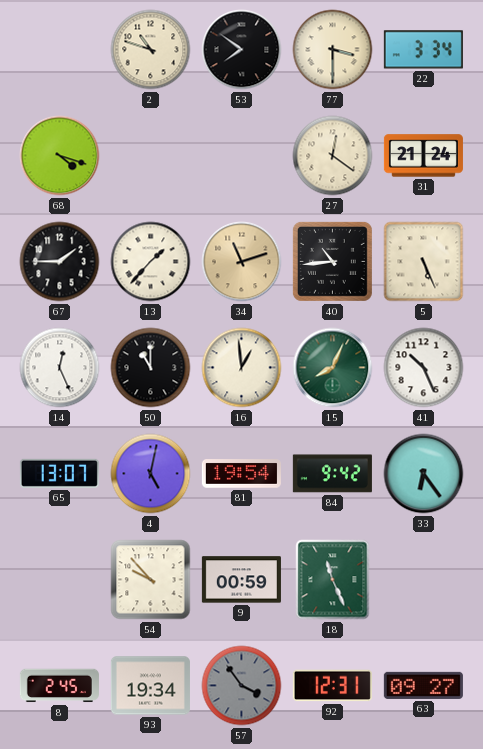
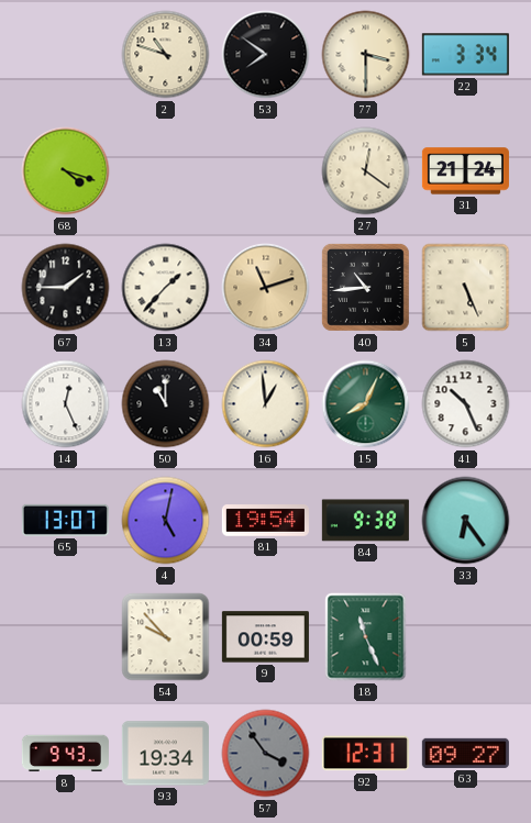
84: 9:42 -> 9:38 (365, 521)
8: 2:45 -> 9:43 (65, 754)
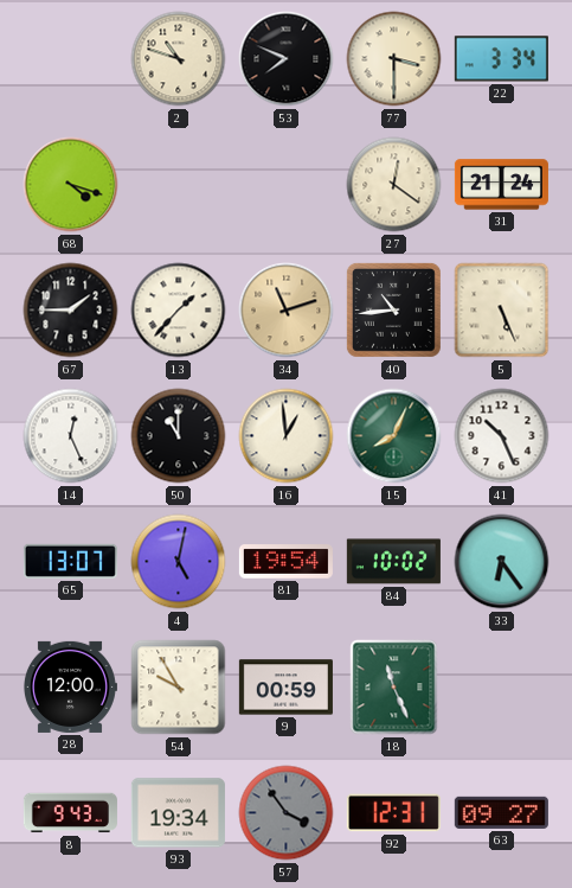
53: 7:51 -> 7:49 (287, 59)
84: 9:38 -> 10:02 (393, 562)
28: none -> 12:00 (70, 686)
54: 9:53 -> 9:55 (179, 688)
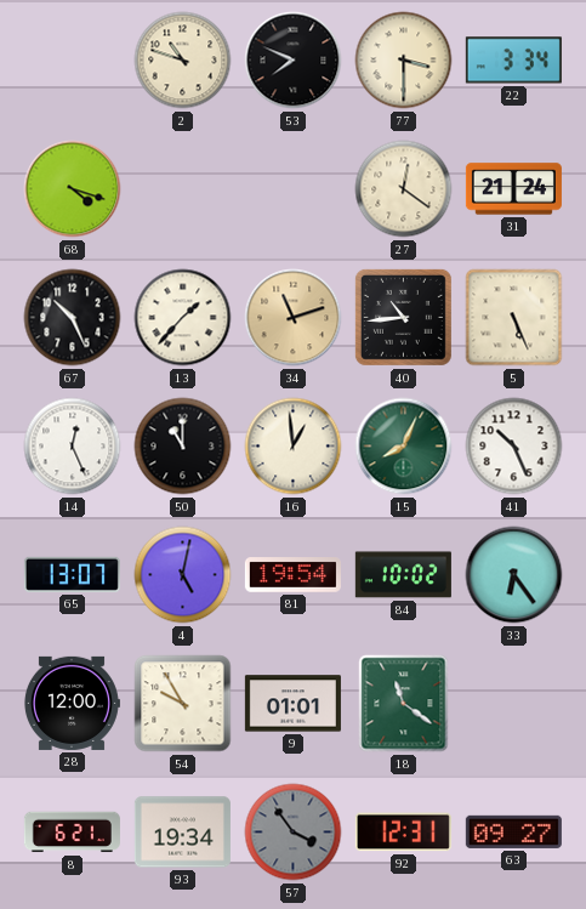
67: 1:45 -> 10:26 (73, 318)
9: 00:59 -> 01:01 (292, 704)
18: 11:26 -> 11:21 (404, 704)
8: 9:43 -> 6:21 (72, 833)
